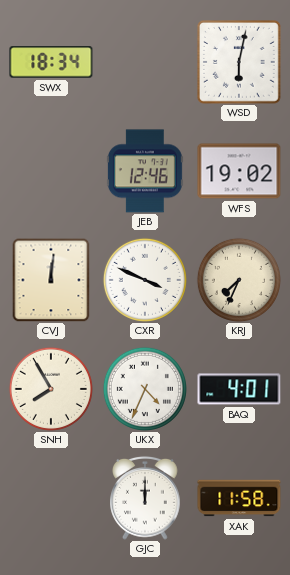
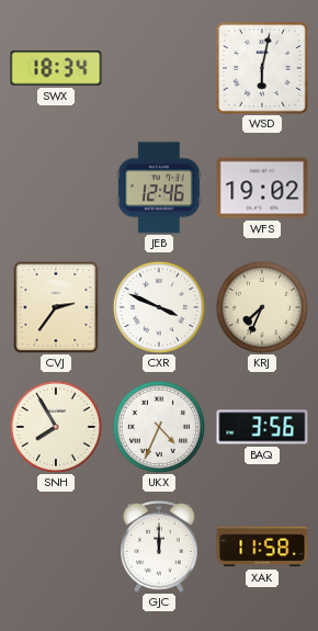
CVJ: 12:01 -> 2:36 (56, 307)
BAQ: 4:01 -> 3:56 (262, 427)
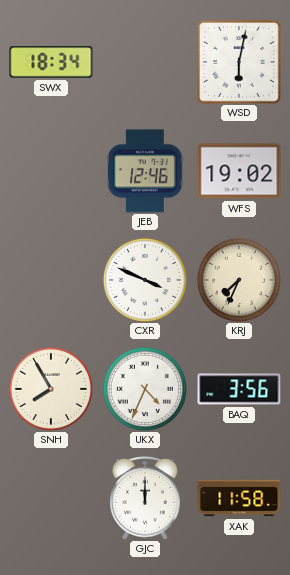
CVJ: 2:36 -> none (56, 307)
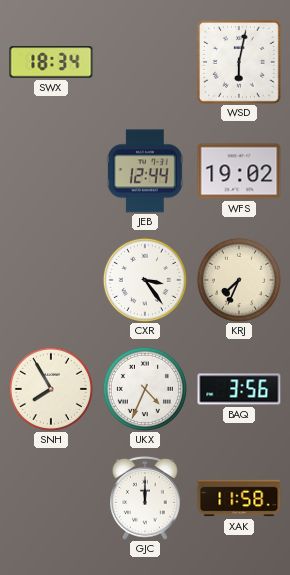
JEB: 12:46 -> 12:44 (145, 171)
CXR: 3:49 -> 3:24 (145, 280)
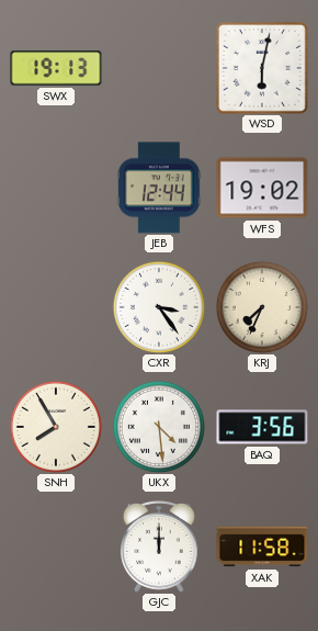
SWX: 18:34 -> 19:13 (56, 68)
UKX: 4:34 -> 4:29 (159, 427)
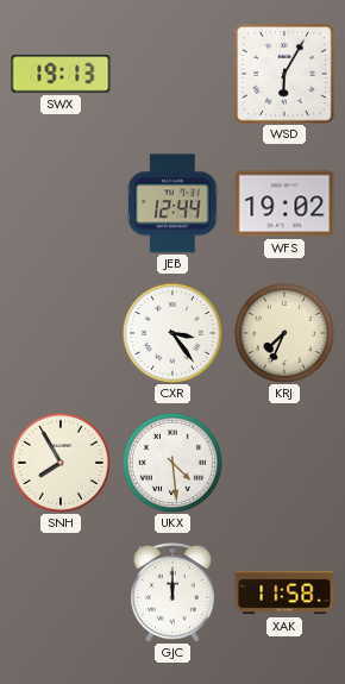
WSD: 6:02 -> 6:05 (286, 75)
BAQ: 3:56 -> none (262, 427)
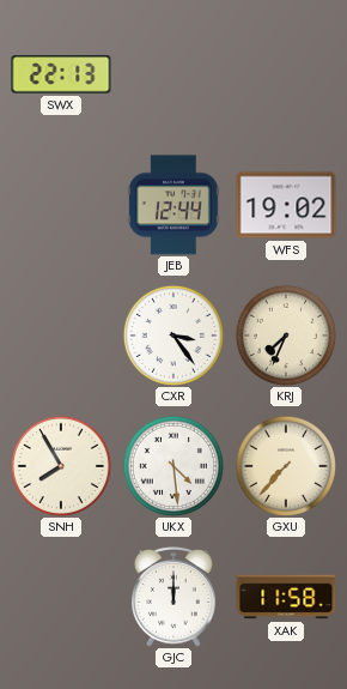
SWX: 19:13 -> 22:13 (61, 74)
WSD: 6:05 -> none (286, 75)
GXU: none -> 7:37 (286, 466)
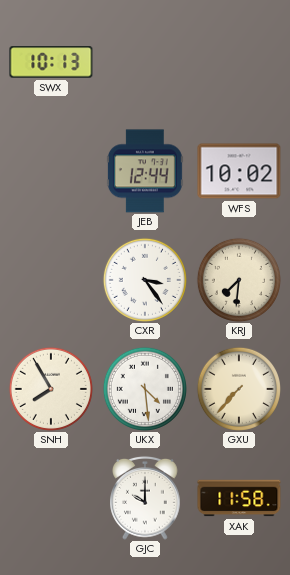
SWX: 22:13 -> 10:13 (51, 62)
WFS: 19:02 -> 10:02 (239, 171)
KRJ: 7:34 -> 7:31 (239, 280)
GJC: 12:00 -> 10:00 (145, 498)
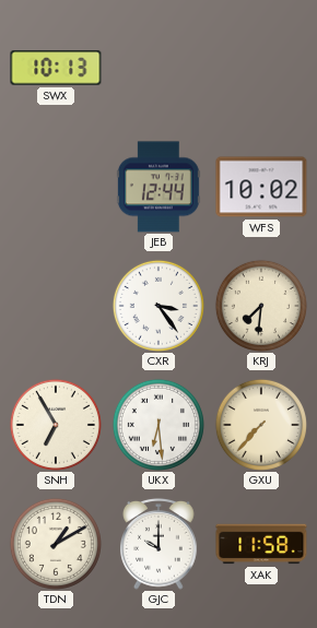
SNH: 7:55 -> 6:55 (56, 425)
UKX: 4:29 -> 6:29 (158, 425)
TDN: none -> 1:10 (56, 544)
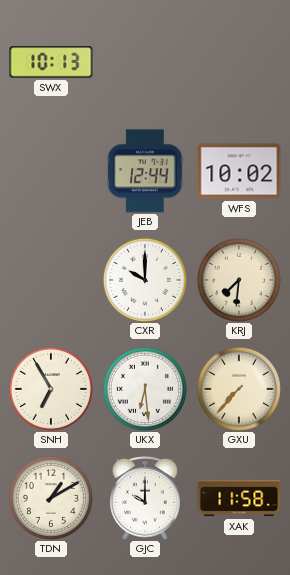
CXR: 3:24 -> 10:00 (145, 280)
